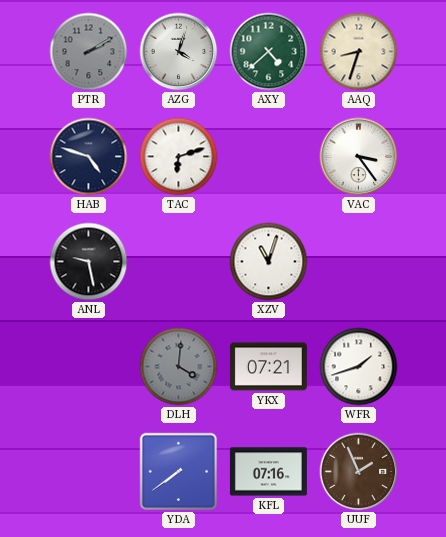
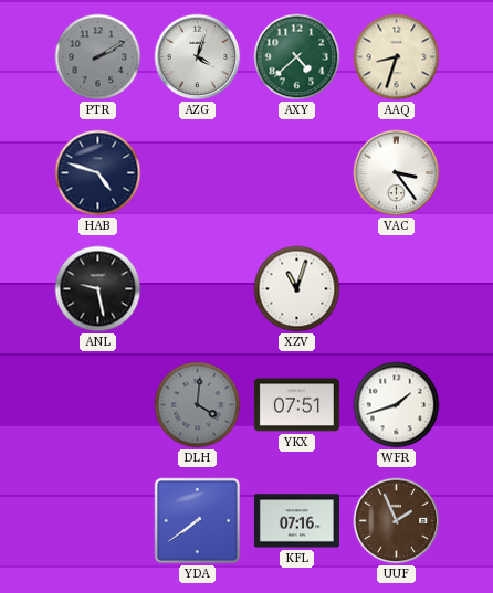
TAC: 6:12 -> none (179, 157)
YKX: 07:21 -> 07:51 (296, 405)
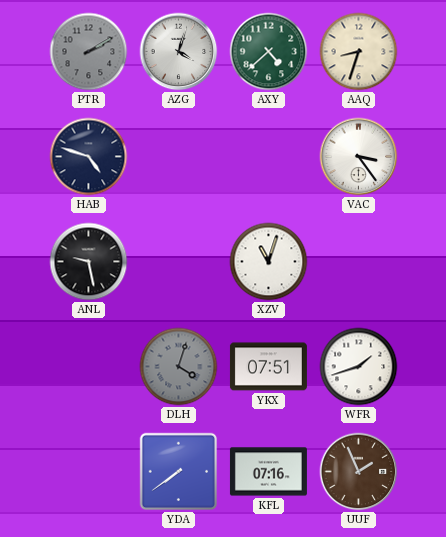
DLH: 4:01 -> 4:03 (179, 367)
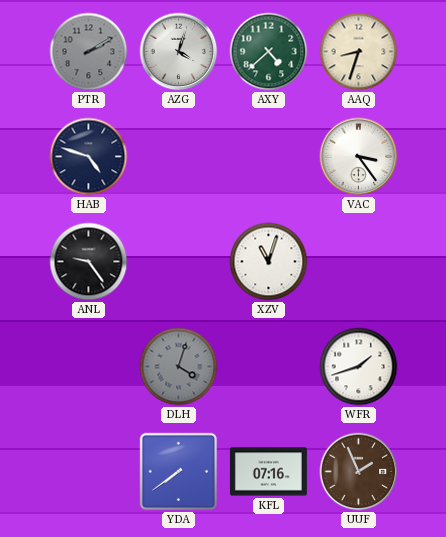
ANL: 9:28 -> 9:24 (89, 262)
YKX: 07:51 -> none (268, 367)
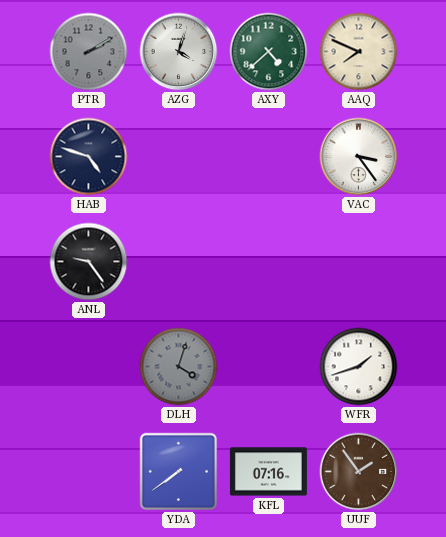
AAQ: 8:33 -> 7:49 (359, 52)
XZV: 11:03 -> none (269, 262)
UUF: 1:56 -> 1:54 (359, 472)
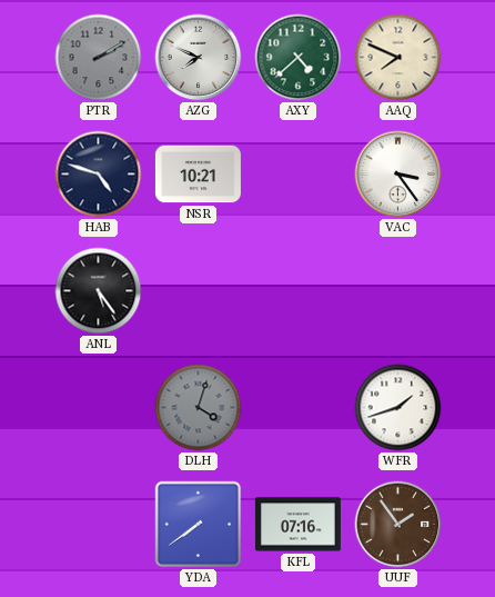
AZG: 4:03 -> 7:49 (199, 58)
NSR: none -> 10:21 (198, 175)
ANL: 9:24 -> 5:24 (99, 291)
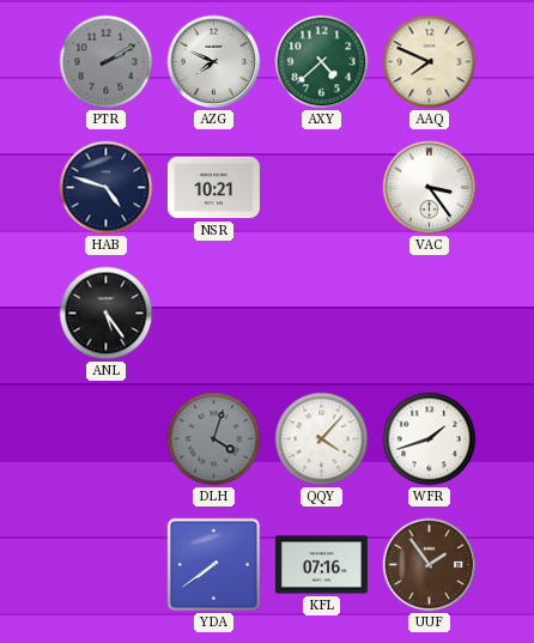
QQY: none -> 4:07 (322, 439)
